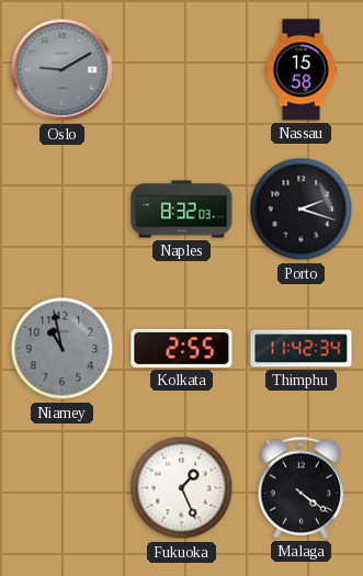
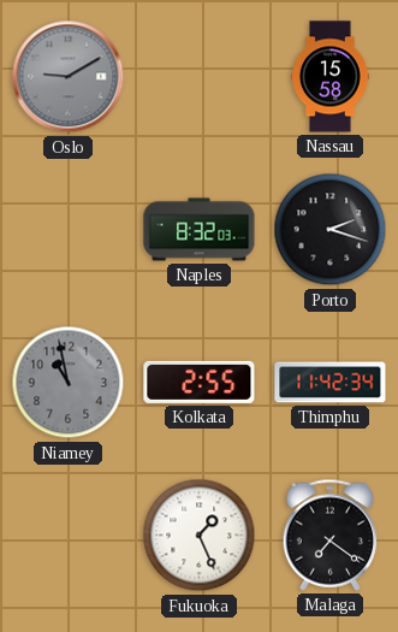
Malaga: 4:21 -> 7:21 (331, 534)
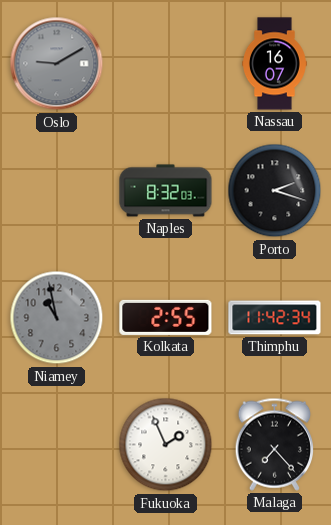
Nassau: 15:58 -> 16:07 (275, 64)
Fukuoka: 1:26 -> 1:56 (166, 445)
Malaga: 7:21 -> 7:23 (275, 444)
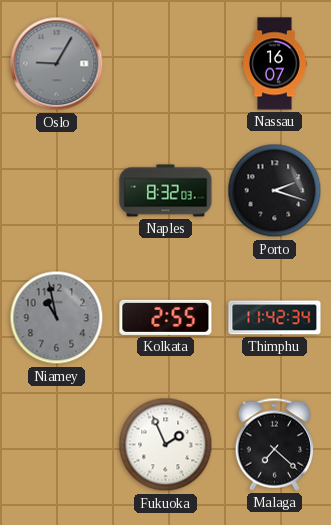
Oslo: 9:10 -> 9:05 (57, 64)
Malaga: 7:23 -> 7:22 (275, 444)
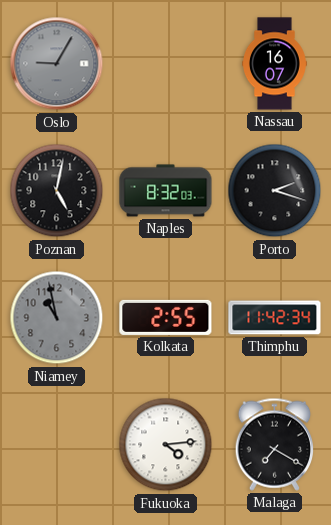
Poznan: none -> 5:02 (57, 191)
Fukuoka: 1:56 -> 4:14 (166, 445)
Malaga: 7:22 -> 7:20 (275, 444)
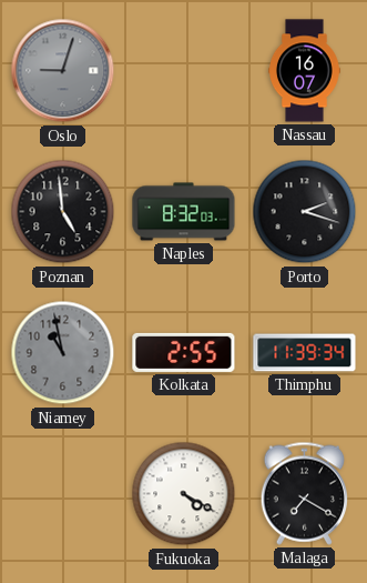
Oslo: 9:05 -> 9:03 (63, 71)
Poznan: 5:02 -> 4:59 (63, 212)
Thimphu: 11:42 -> 11:39 (305, 353)
Fukuoka: 4:14 -> 4:20 (184, 494)
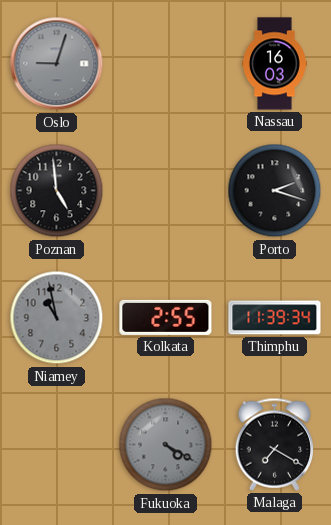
Nassau: 16:07 -> 16:03 (275, 64)
Naples: 8:32 -> none (184, 212)
Fukuoka dial: white -> grey (166, 445)
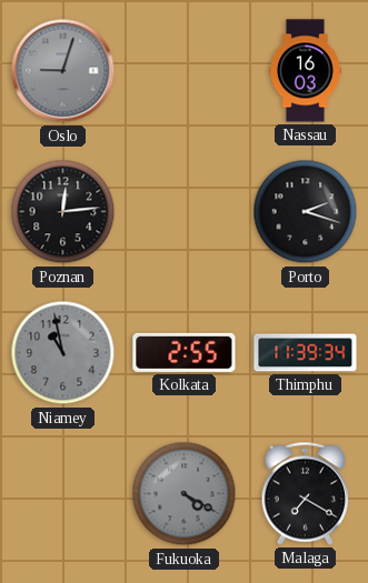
Poznan: 4:59 -> 12:14 (63, 212)
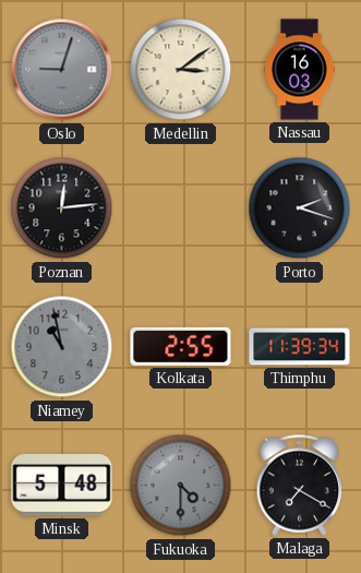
Medellin: none -> 3:09 (181, 70)
Minsk: none -> 5:48 (62, 485)
Fukuoka: 4:20 -> 4:30 (181, 486)
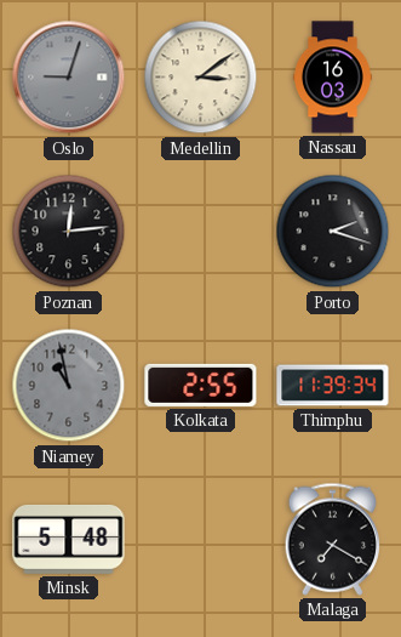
Fukuoka: 4:30 -> none (181, 486)
